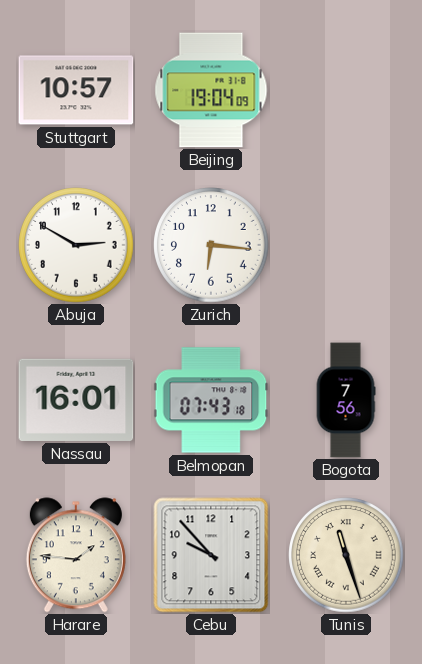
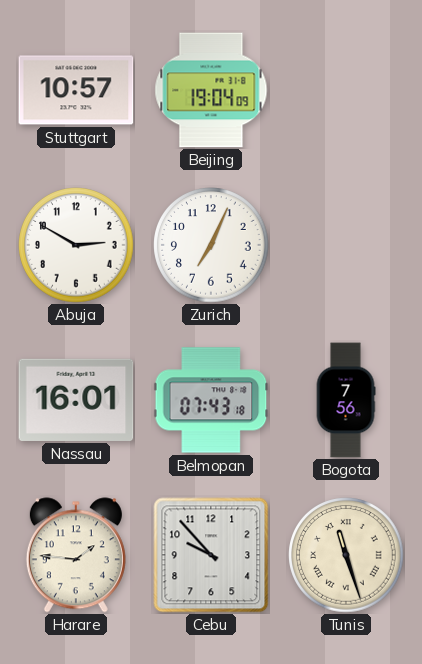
Zurich: 6:16 -> 7:04 (211, 245)
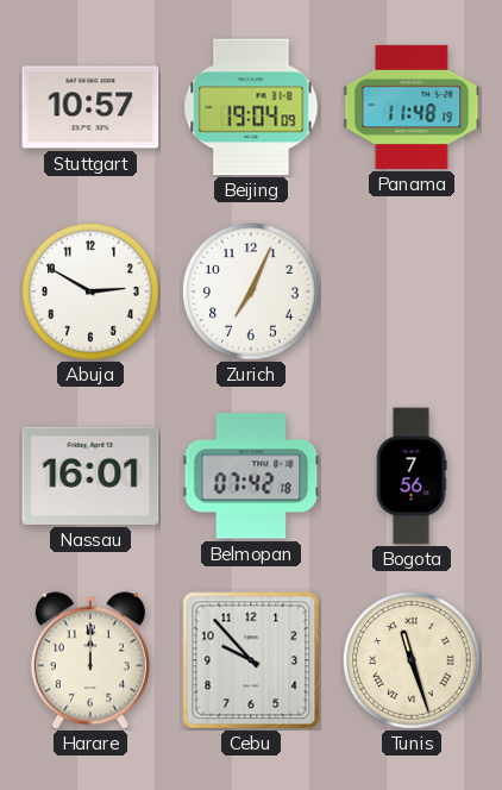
Panama: none -> 11:48 (412, 107)
Belmopan: 07:43 -> 07:42 (251, 476)
Harare: 1:46 -> 12:00 (90, 660)
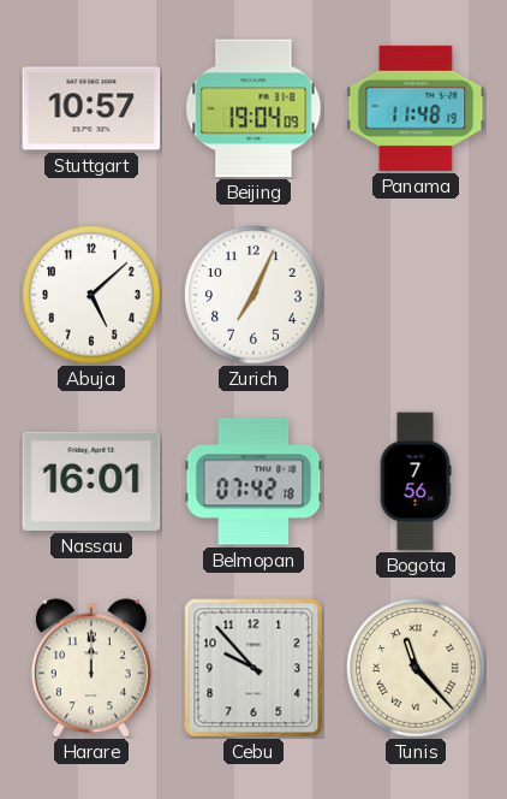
Abuja: 2:50 -> 5:08 (91, 295)
Tunis: 11:27 -> 11:23 (416, 668)
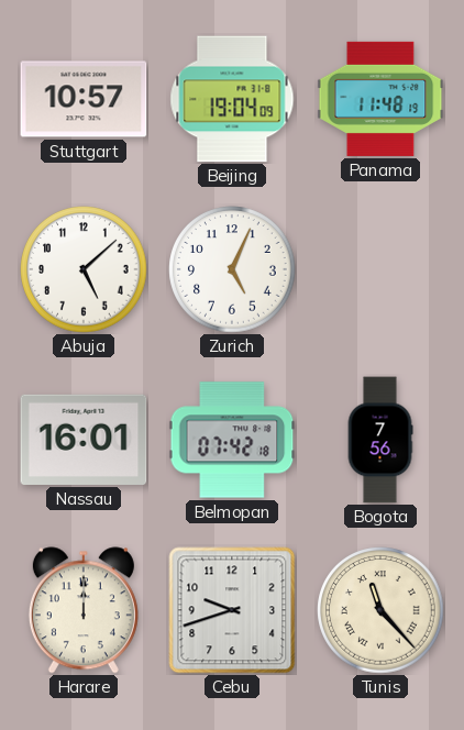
Zurich: 7:04 -> 5:04 (232, 269)
Cebu: 9:53 -> 9:42 (232, 610)
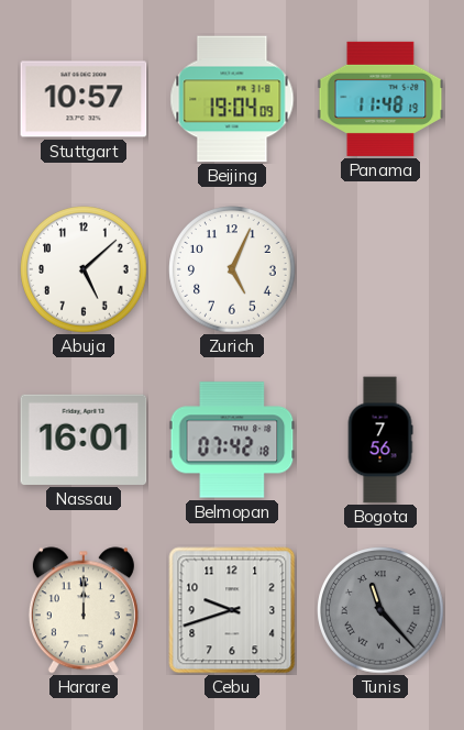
Tunis dial: cream -> grey (380, 610)
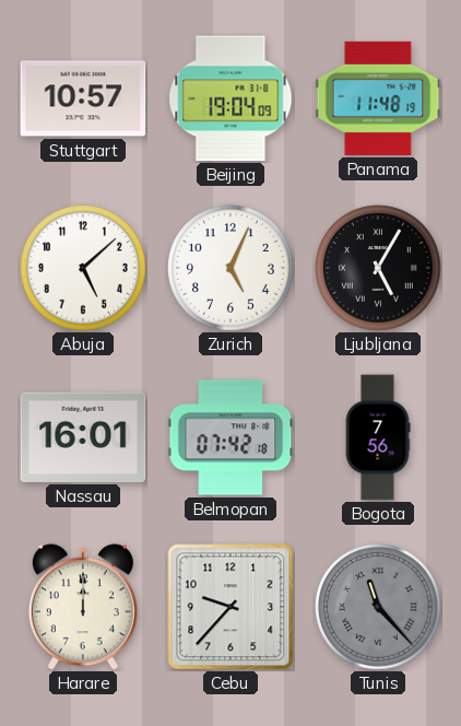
Ljubljana: none -> 5:05 (378, 268)
Cebu: 9:42 -> 9:37 (230, 607)
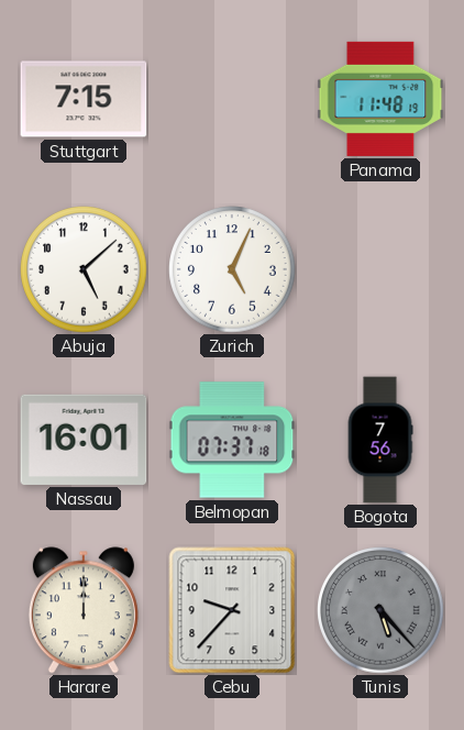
Stuttgart: 10:57 -> 7:15 (84, 99)
Beijing: 19:04 -> none (230, 98)
Ljubljana: 5:05 -> none (378, 268)
Belmopan: 07:42 -> 07:37 (232, 440)
Tunis: 11:23 -> 5:23 (380, 610)
